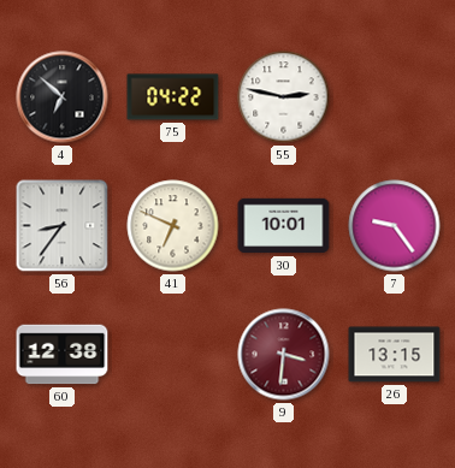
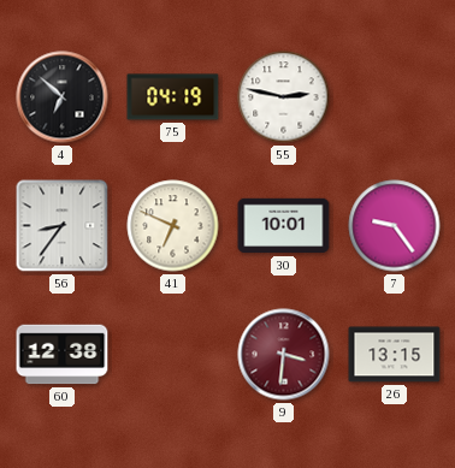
75: 04:22 -> 04:19 (173, 97)
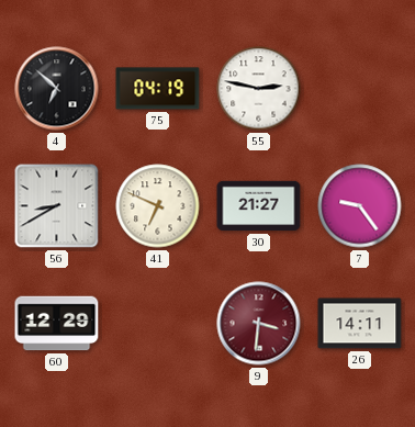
56: 8:36 -> 8:40 (57, 206)
30: 10:01 -> 21:27 (259, 206)
60: 12:38 -> 12:29 (57, 324)
26: 13:15 -> 14:11 (360, 324)
